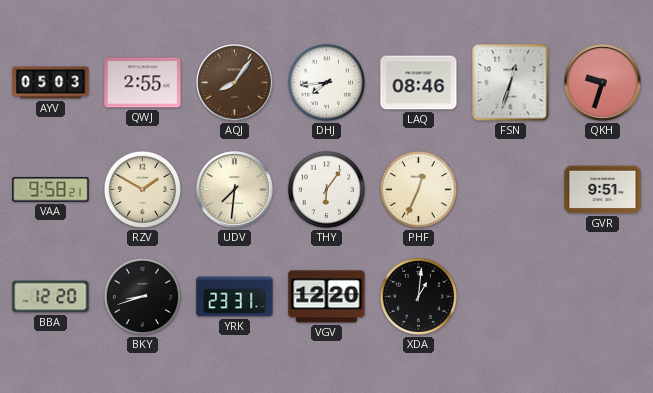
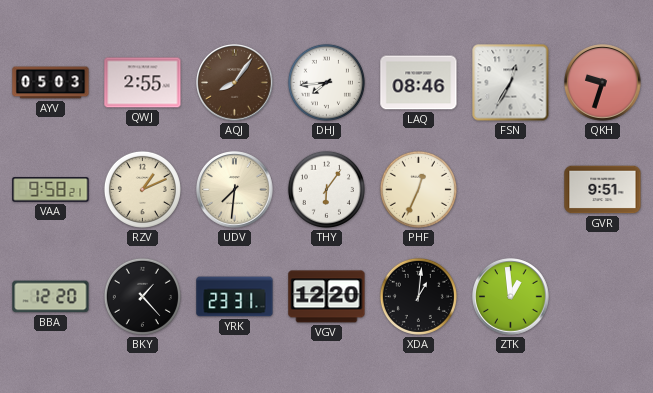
FSN: 12:33 -> 12:35 (511, 83)
RZV: 1:50 -> 1:11 (142, 189)
BKY: 8:42 -> 1:23 (142, 296)
ZTK: none -> 12:59 (511, 297)
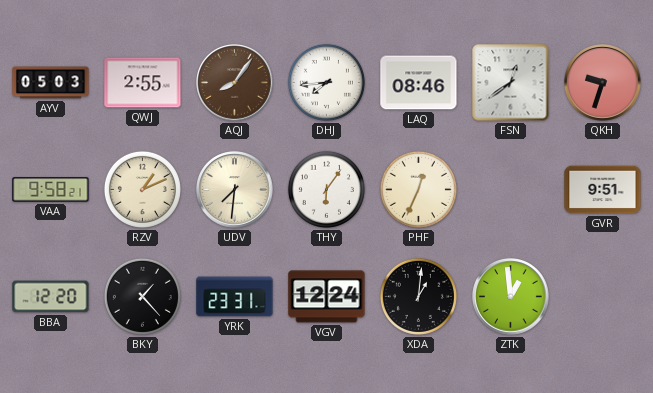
FSN: 12:35 -> 12:39 (511, 83)
VGV: 12:20 -> 12:24 (327, 297)
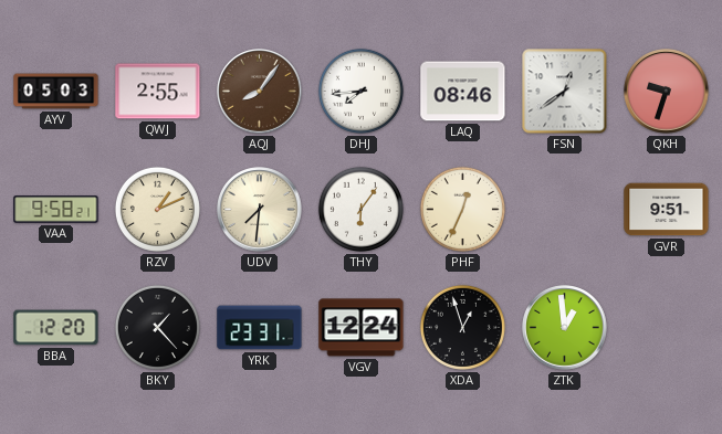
XDA: 1:01 -> 12:57 (462, 327)
